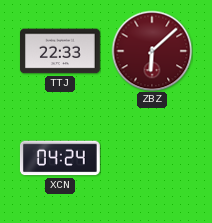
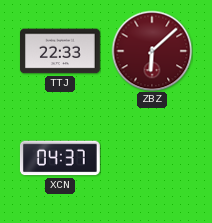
XCN: 04:24 -> 04:37 (60, 158)
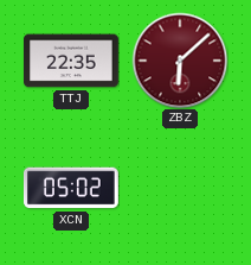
TTJ: 22:33 -> 22:35 (72, 61)
XCN: 04:37 -> 05:02 (71, 188)
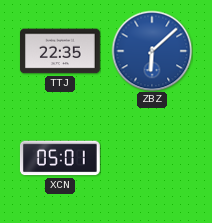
ZBZ dial: burgundy -> blue (152, 51)
XCN: 05:02 -> 05:01 (60, 158)
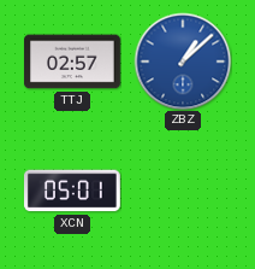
TTJ: 22:35 -> 02:57 (73, 62)
ZBZ: 6:08 -> 1:08 (183, 62)
